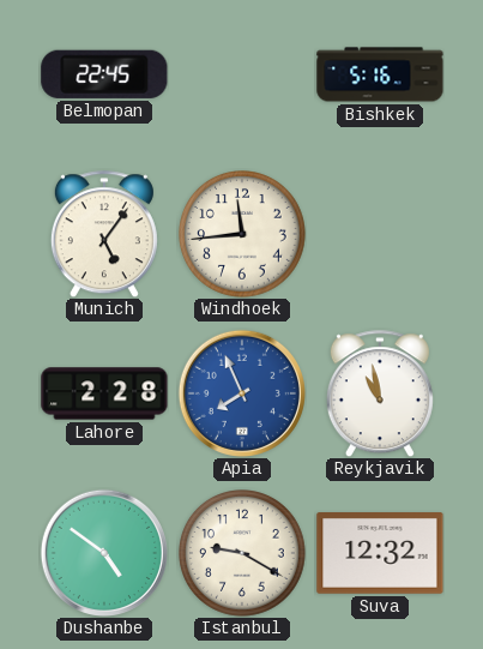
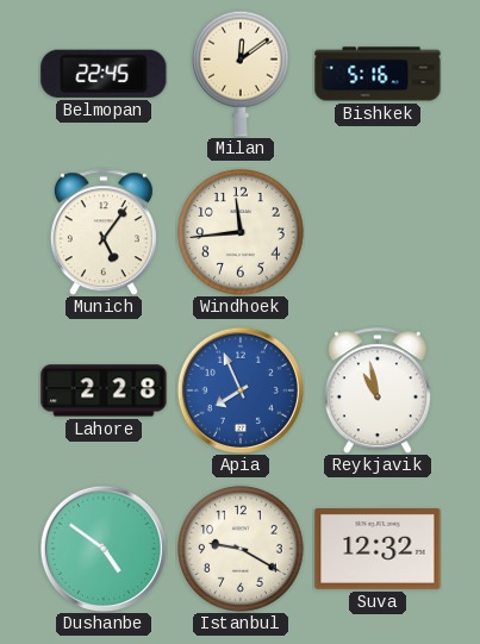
Milan: none -> 12:09 (241, 74)
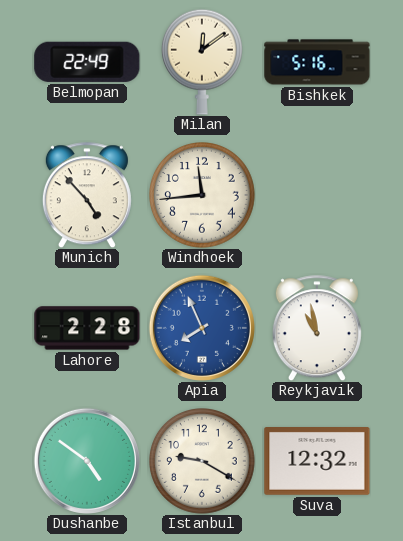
Belmopan: 22:45 -> 22:49 (87, 62)
Munich: 5:06 -> 4:53 (87, 195)
